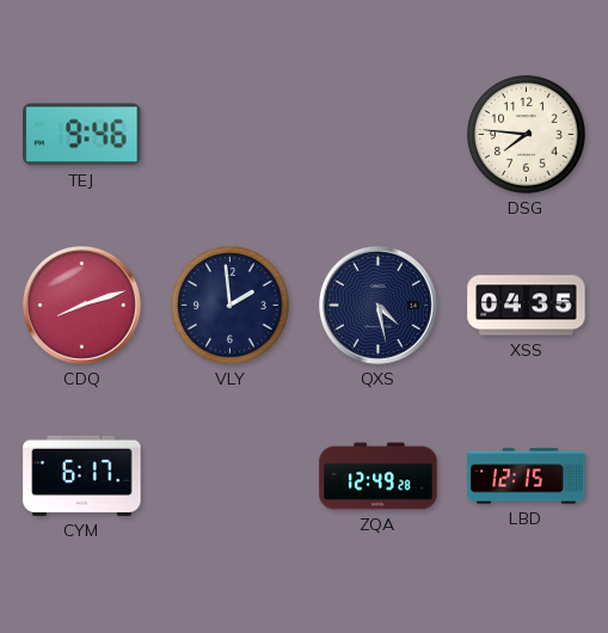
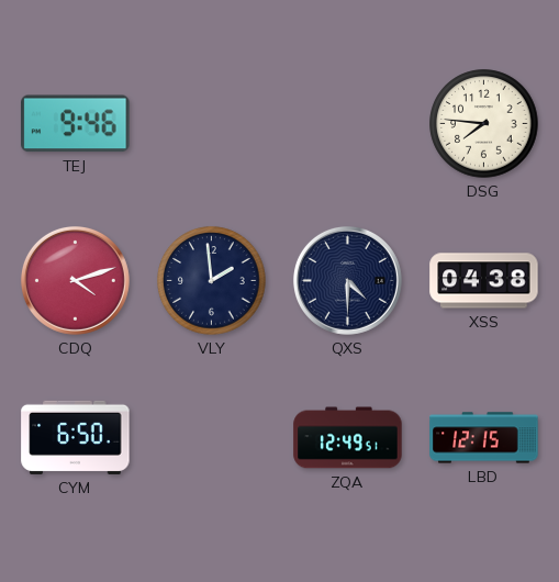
CDQ: 8:12 -> 4:12 (75, 280)
QXS: 4:28 -> 4:30 (347, 280)
XSS: 04:35 -> 04:38 (484, 281)
CYM: 6:17 -> 6:50 (76, 437)
ZQA: 12:49:28 -> 12:49:51 (348, 438)
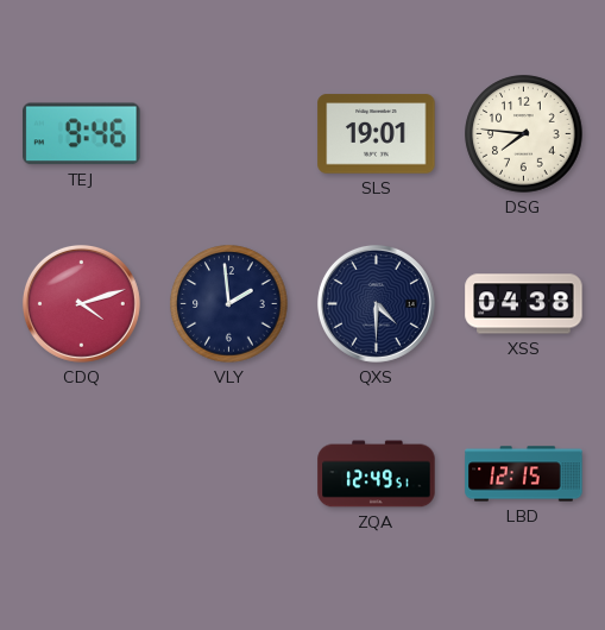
SLS: none -> 19:01 (377, 134)
CYM: 6:50 -> none (76, 437)
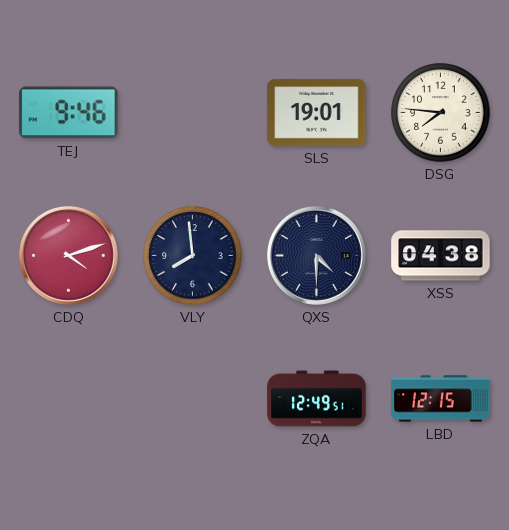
VLY: 1:59 -> 7:59 (193, 256)
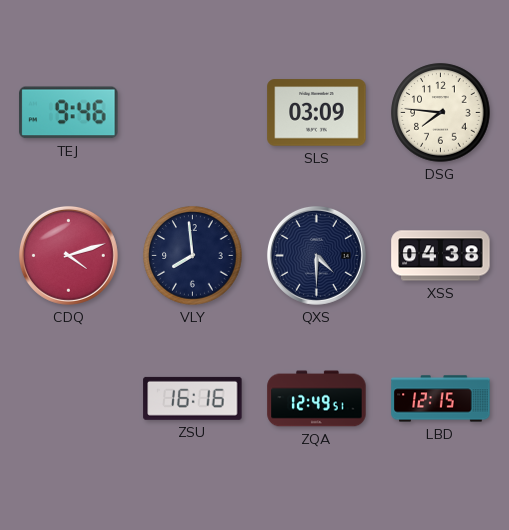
SLS: 19:01 -> 03:09 (317, 113)
ZSU: none -> 16:16 (193, 398)
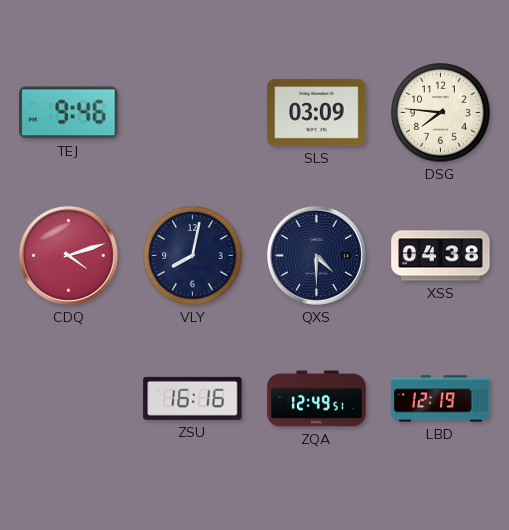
VLY: 7:59 -> 8:02 (193, 256)
LBD: 12:15 -> 12:19 (441, 399)
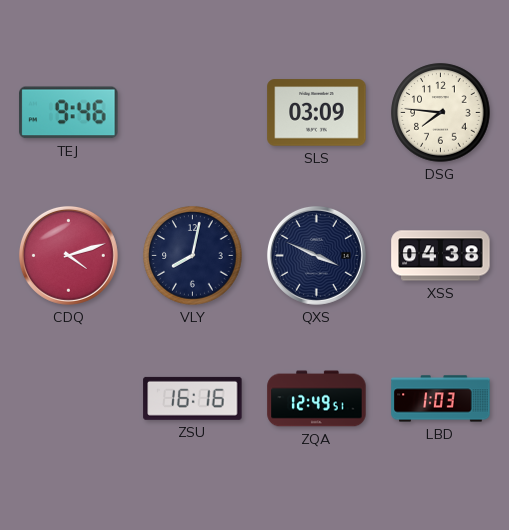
QXS: 4:30 -> 3:49 (316, 255)
LBD: 12:19 -> 1:03 (441, 399)
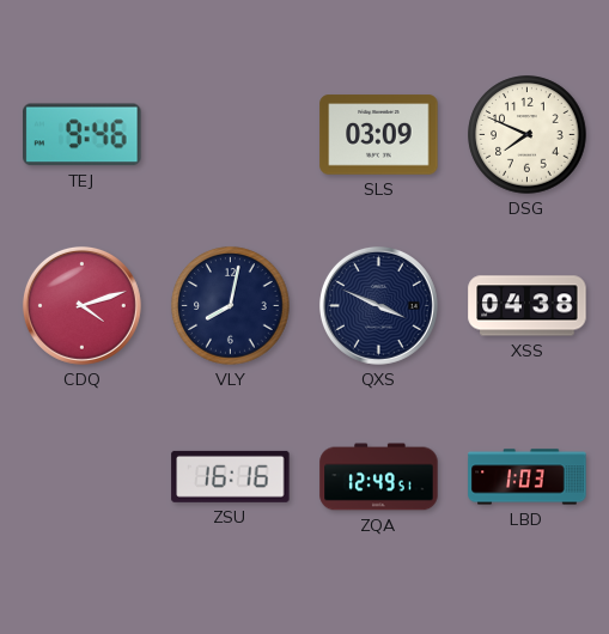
DSG: 7:46 -> 7:49 (528, 135)
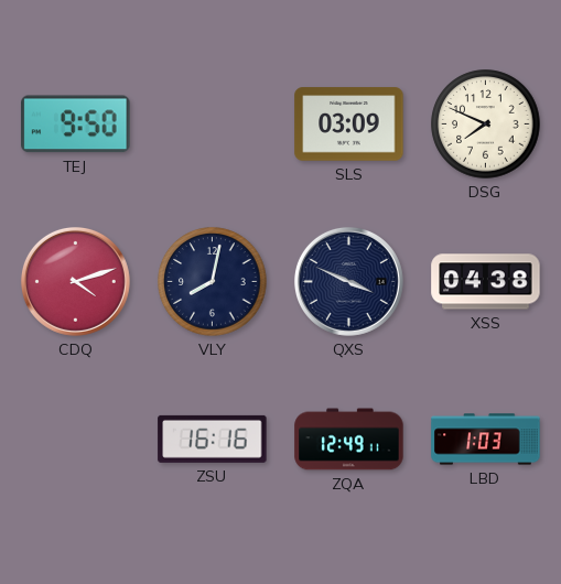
TEJ: 9:46 -> 9:50 (76, 125)
ZQA: 12:49:51 -> 12:49:11 (349, 440)
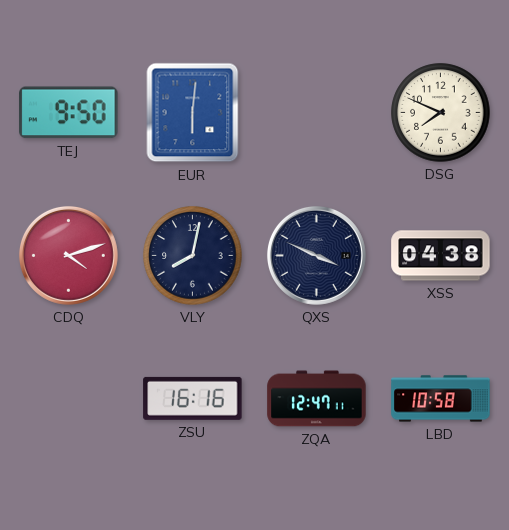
EUR: none -> 6:01 (193, 113)
SLS: 03:09 -> none (349, 125)
ZQA: 12:49 -> 12:47 (317, 399)
LBD: 1:03 -> 10:58 (441, 399)
